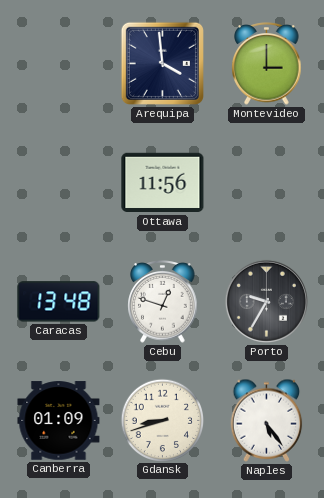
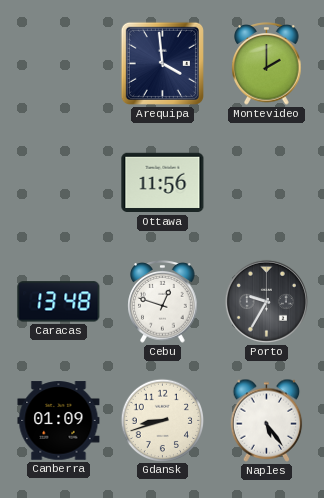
Montevideo: 3:00 -> 2:00 (267, 64)
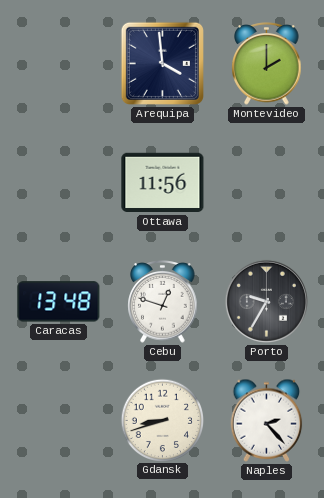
Canberra: 01:09 -> none (59, 421)
Naples: 5:24 -> 2:23 (267, 420)
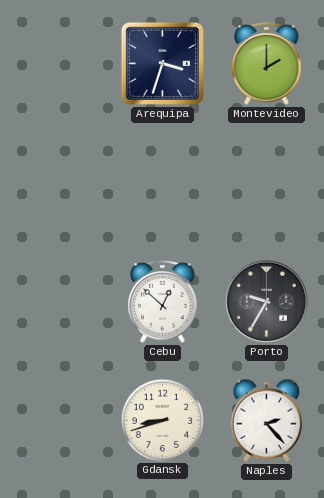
Arequipa: 3:59 -> 3:33 (162, 63)
Ottawa: 11:56 -> none (163, 183)
Caracas: 13:48 -> none (59, 302)
Cebu: 12:48 -> 12:52 (163, 302)
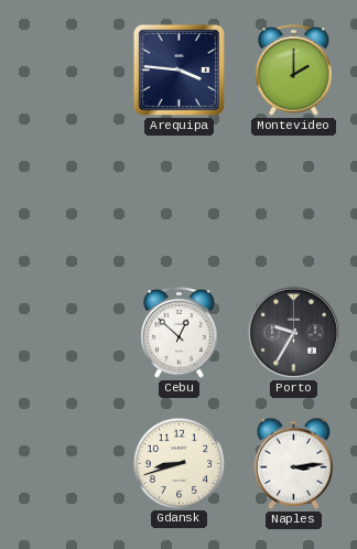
Arequipa: 3:33 -> 3:46 (178, 69)
Naples: 2:23 -> 3:14 (294, 463)
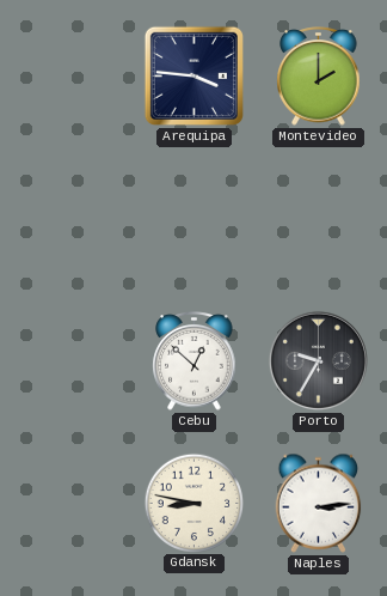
Gdansk: 8:42 -> 8:47 (193, 503)
